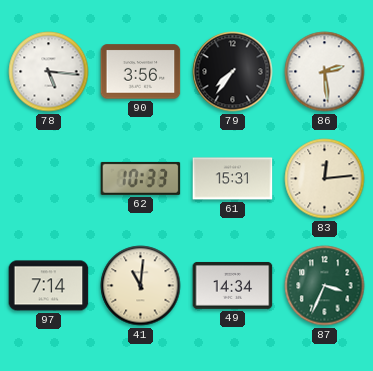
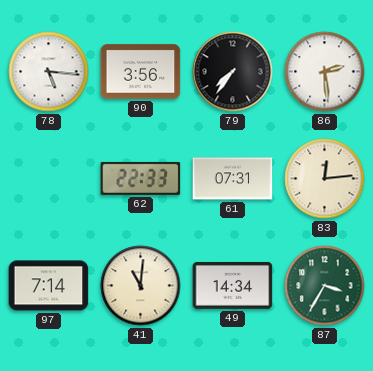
62: 10:33 -> 22:33 (141, 178)
61: 15:31 -> 07:31 (233, 179)
87: 3:34 -> 3:35 (325, 286)
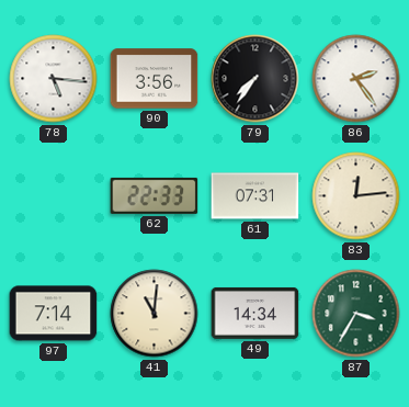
86: 2:29 -> 2:24 (356, 79)
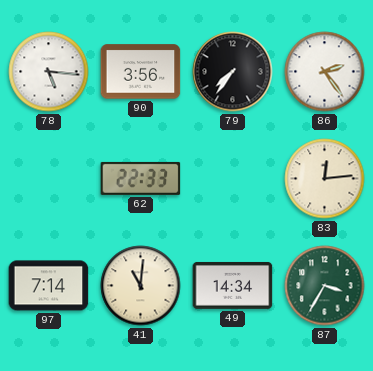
61: 07:31 -> none (255, 196)
